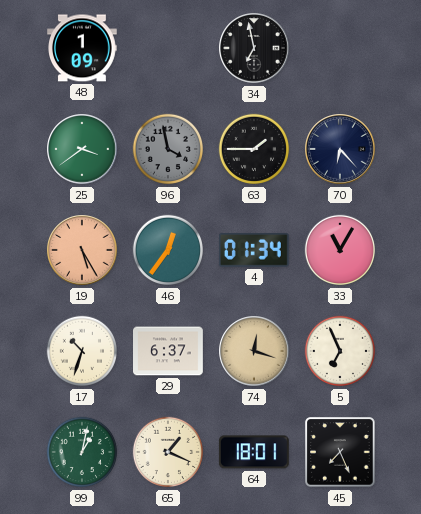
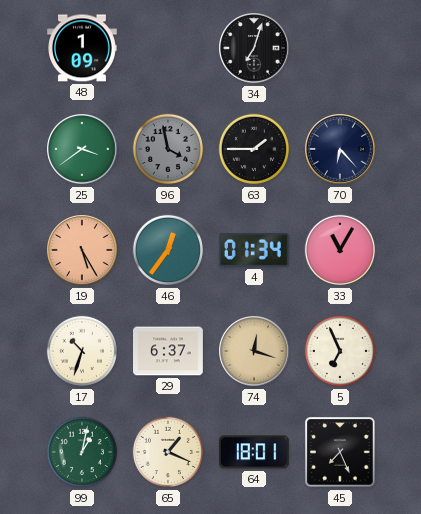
34: 6:58 -> 7:03 (254, 48)
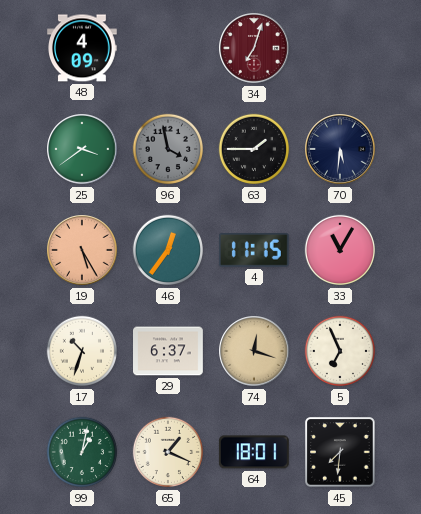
48: 1:09 -> 4:09 (83, 48)
34 dial: black -> burgundy (254, 48)
70: 6:23 -> 5:31 (340, 149)
4: 01:34 -> 11:15 (254, 251)
45: 7:26 -> 7:31 (340, 452)
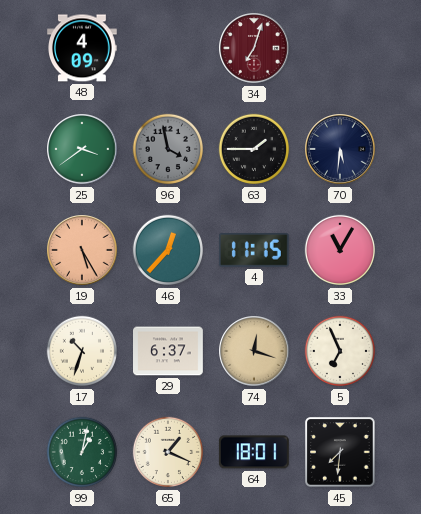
46: 12:36 -> 12:37 (168, 250)
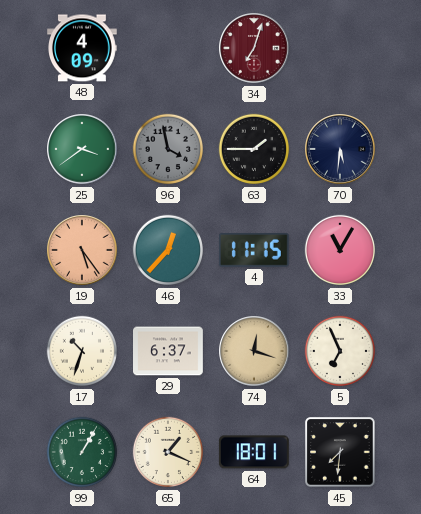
19: 5:25 -> 5:24 (82, 250)
99: 1:02 -> 1:05 (82, 452)
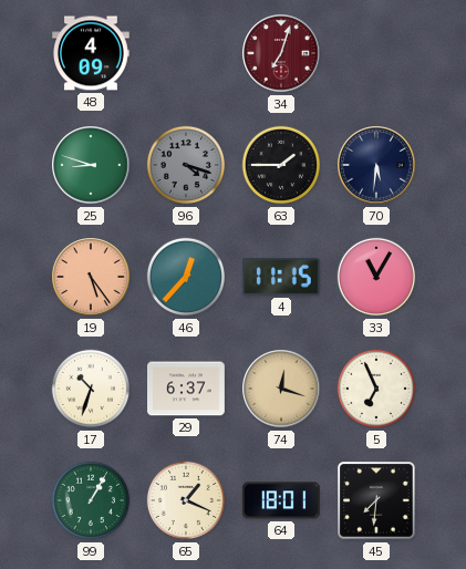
25: 3:39 -> 8:48 (91, 165)
96: 3:58 -> 4:18 (186, 165)
